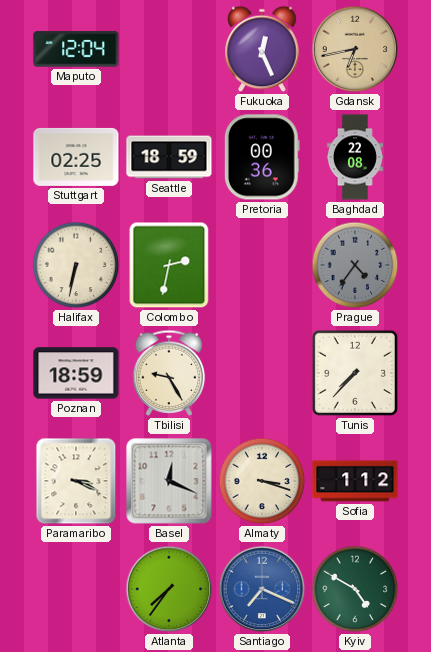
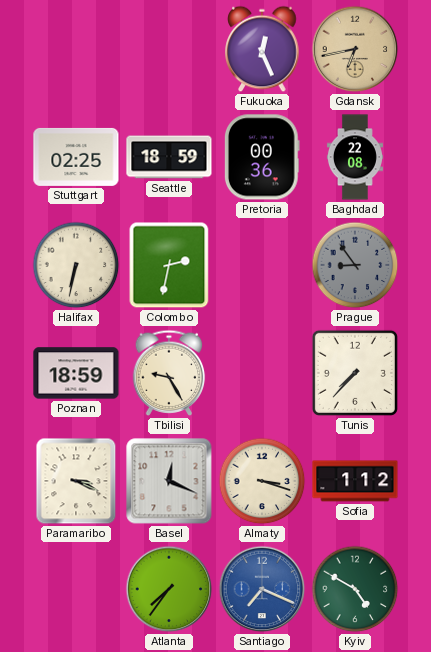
Maputo: 12:04 -> none (76, 49)
Prague: 4:36 -> 8:54 (355, 265)
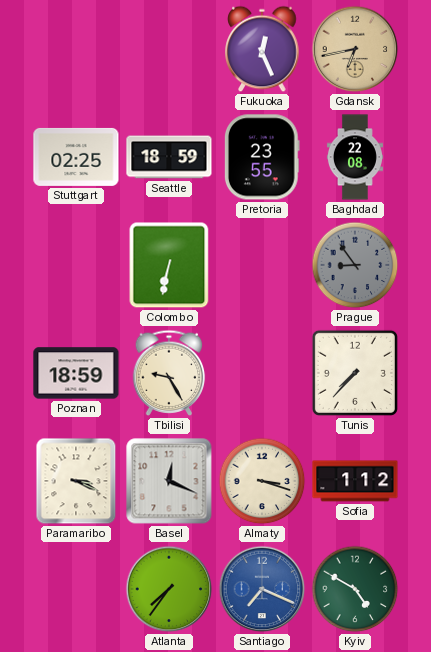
Pretoria: 00:36 -> 23:55 (262, 157)
Halifax: 6:32 -> none (76, 265)
Colombo: 2:32 -> 6:32 (169, 265)
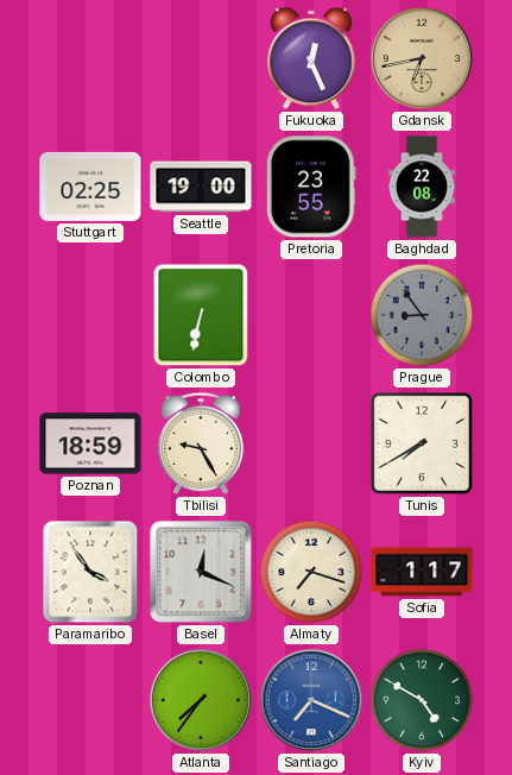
Seattle: 18:59 -> 19:00 (201, 187)
Tunis: 7:37 -> 7:40 (422, 443)
Paramaribo: 3:19 -> 3:54 (90, 572)
Almaty: 3:18 -> 7:18 (311, 572)
Sofia: 1:12 -> 1:17 (422, 572)
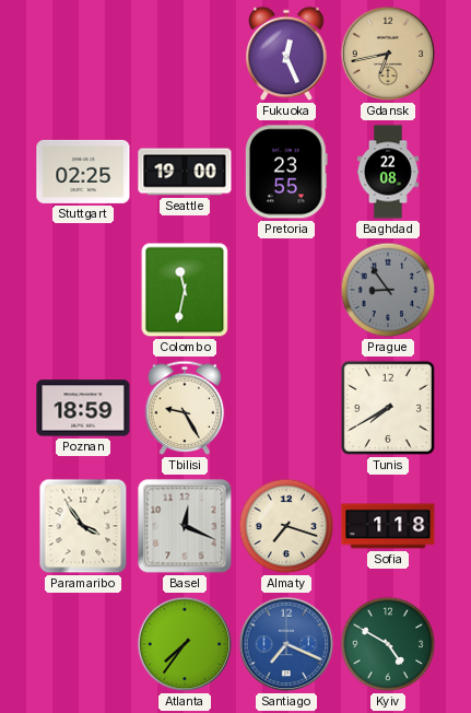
Colombo: 6:32 -> 11:32 (185, 290)
Sofia: 1:17 -> 1:18 (388, 526)
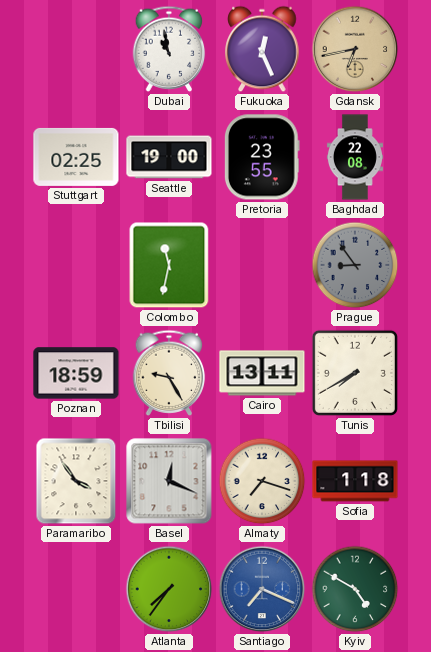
Dubai: none -> 10:58 (169, 49)
Cairo: none -> 13:11 (262, 373)
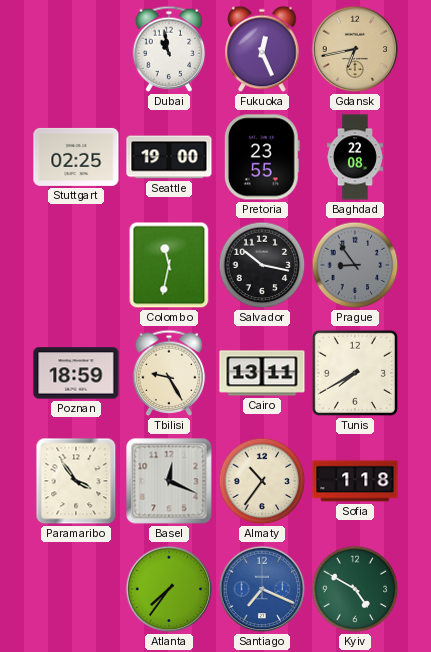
Salvador: none -> 10:17 (262, 265)
Almaty: 7:18 -> 10:36 (262, 481)
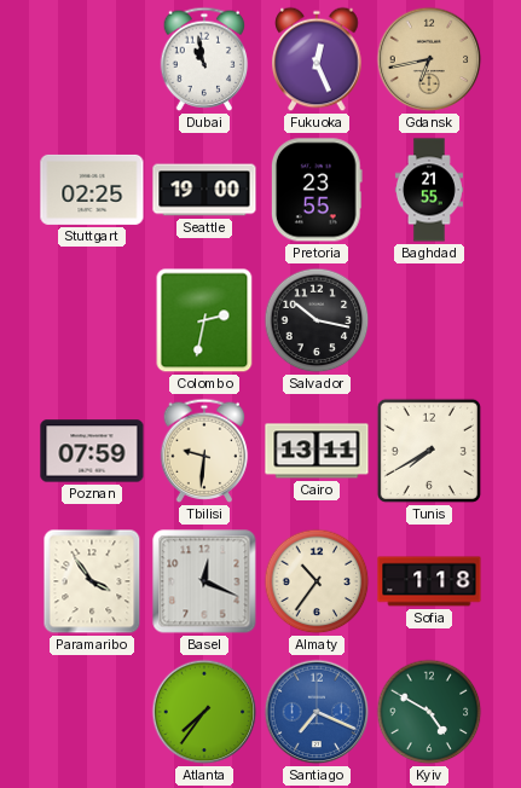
Baghdad: 22:08 -> 21:55 (429, 190)
Colombo: 11:32 -> 2:32 (204, 320)
Prague: 8:54 -> none (355, 265)
Poznan: 18:59 -> 07:59 (92, 451)
Tbilisi: 9:25 -> 9:31 (204, 451)
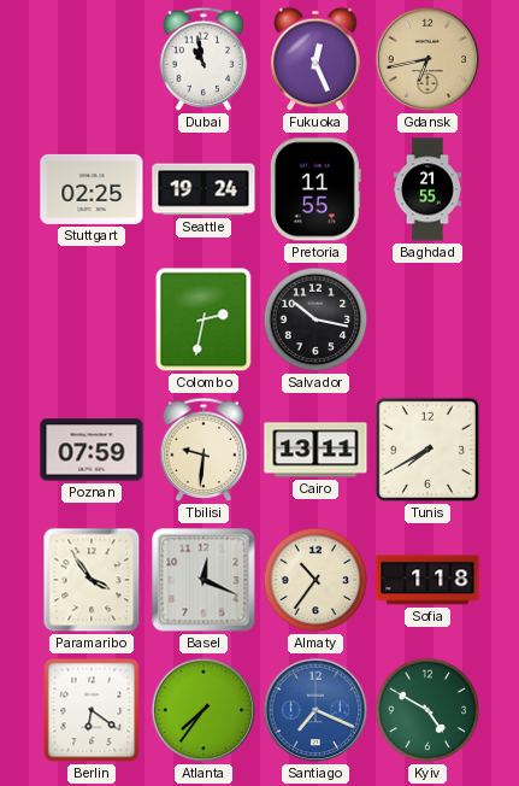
Seattle: 19:00 -> 19:24 (204, 189)
Pretoria: 23:55 -> 11:55 (315, 189)
Berlin: none -> 6:21 (92, 710)
